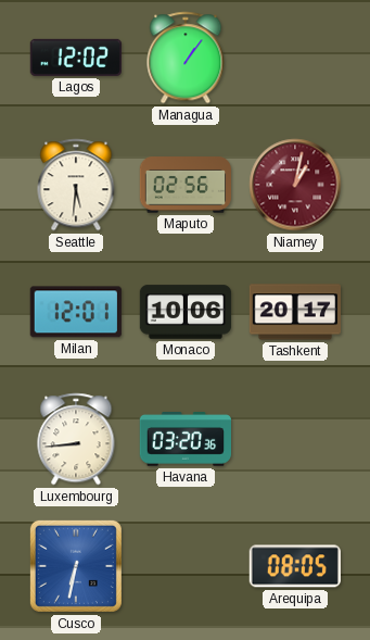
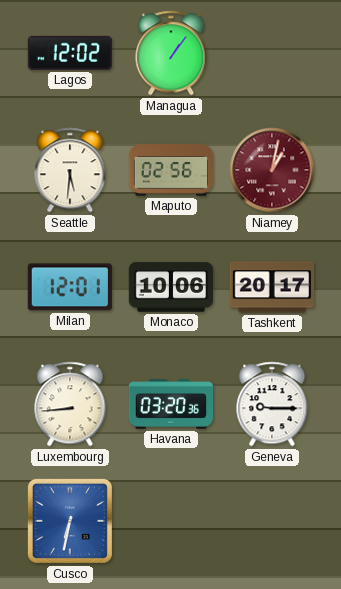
Geneva: none -> 9:15 (272, 404)
Arequipa: 08:05 -> none (295, 566)
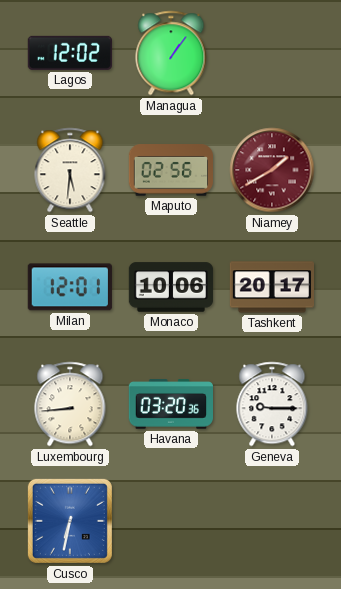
Niamey: 1:02 -> 1:40 (272, 170)
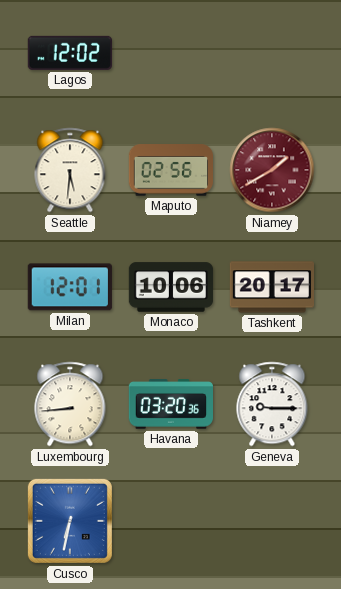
Managua: 1:06 -> none (171, 53)
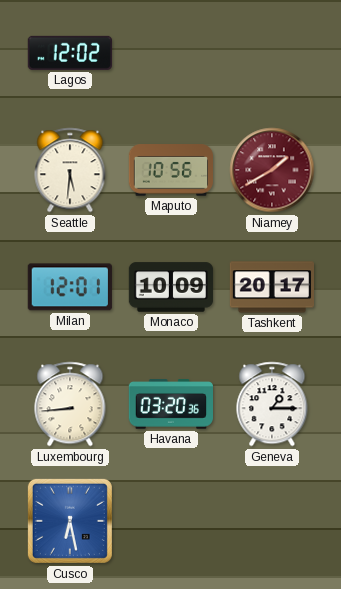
Maputo: 02:56 -> 10:56 (170, 170)
Monaco: 10:06 -> 10:09 (171, 287)
Geneva: 9:15 -> 1:15 (272, 404)
Cusco: 6:32 -> 6:28 (70, 521)
